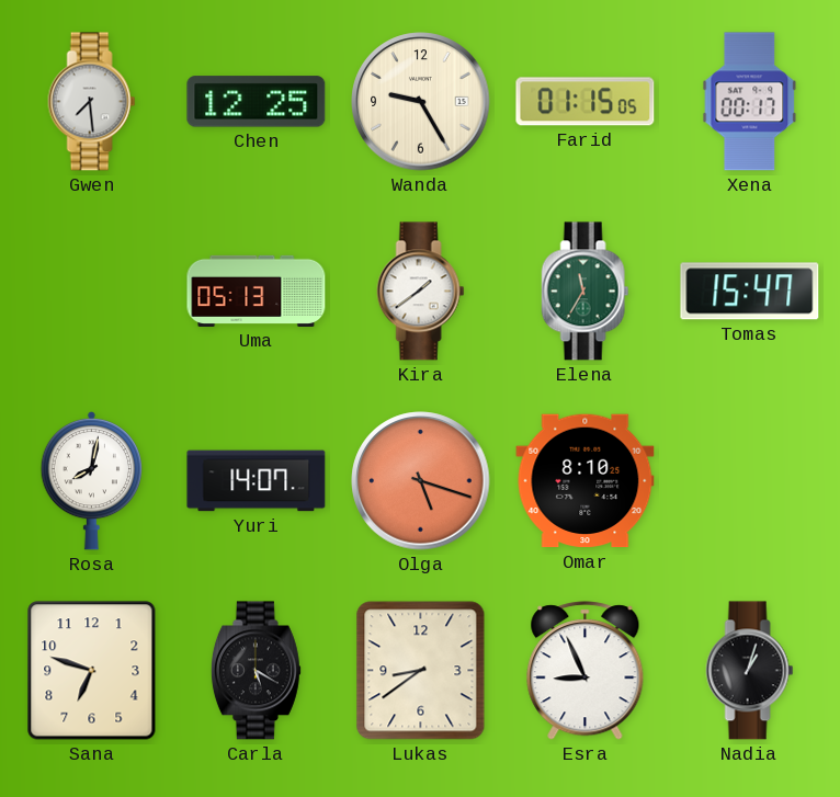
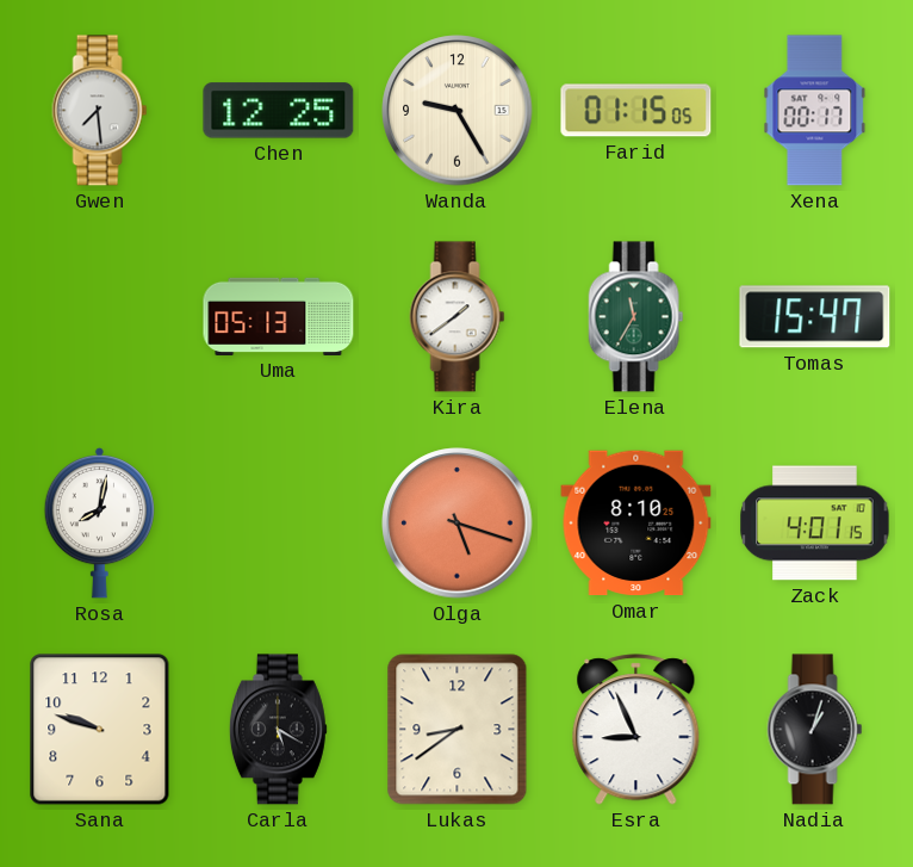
Yuri: 14:07 -> none (257, 481)
Zack: none -> 4:01 (815, 524)
Sana: 6:48 -> 9:48 (100, 730)
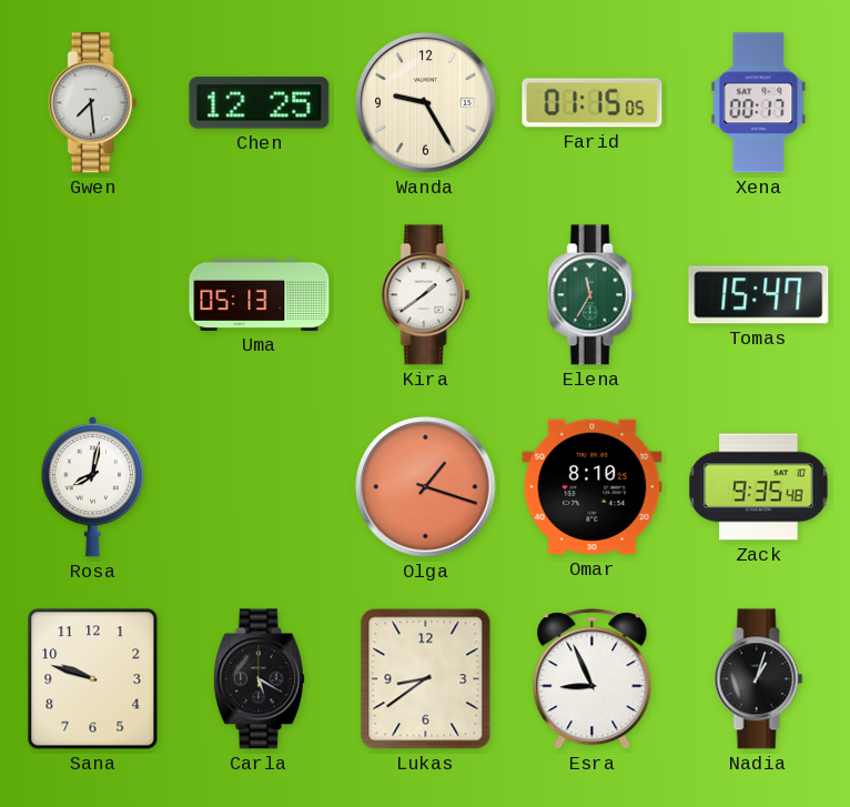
Olga: 5:18 -> 1:18 (426, 487)
Zack: 4:01 -> 9:35 (759, 487)
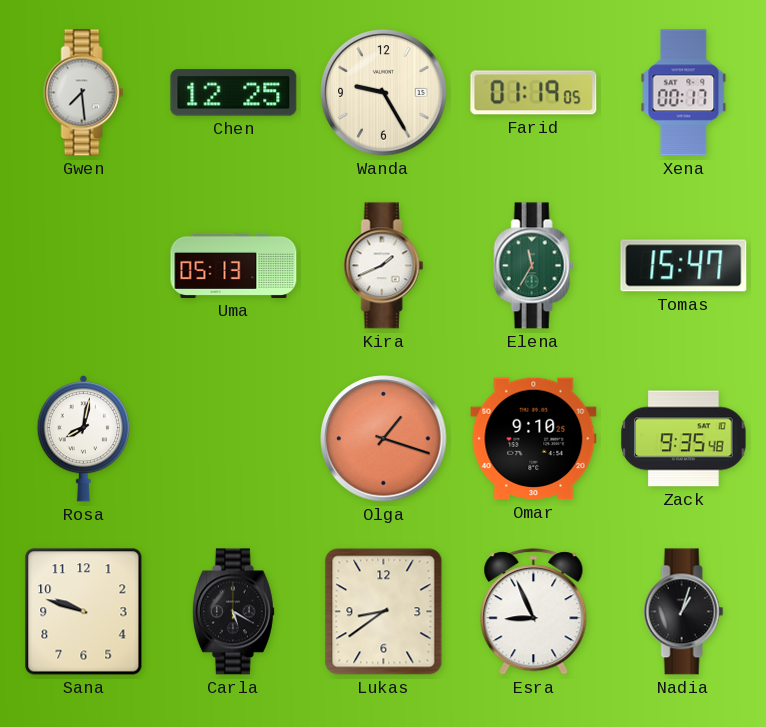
Farid: 01:15 -> 01:19 (534, 93)
Kira: 1:39 -> 1:41 (384, 266)
Omar: 8:10 -> 9:10 (534, 439)
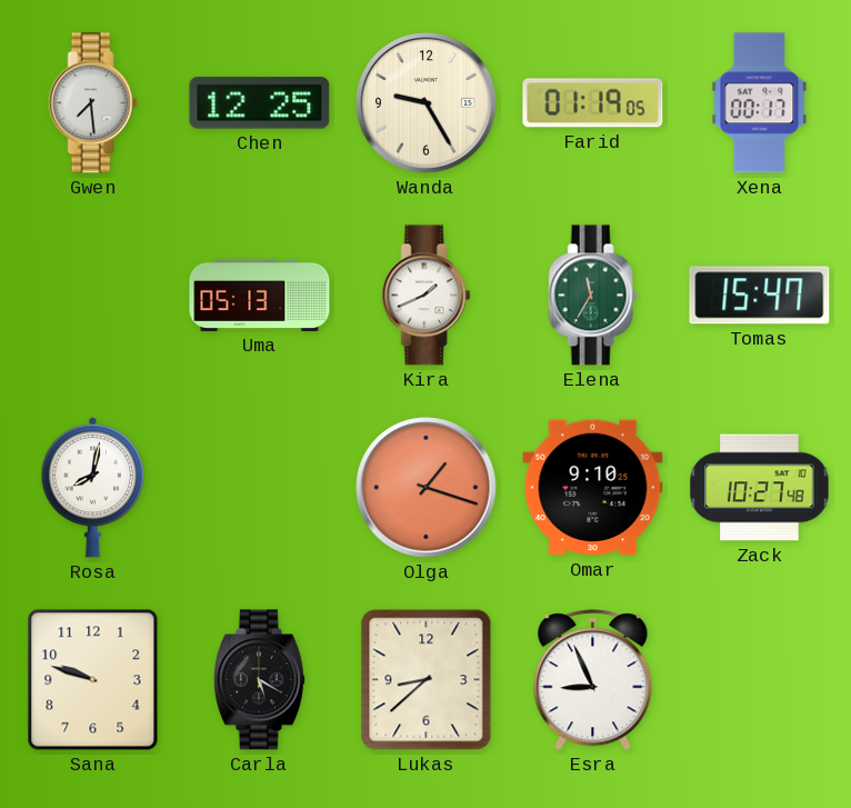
Zack: 9:35 -> 10:27 (760, 488)
Lukas: 8:39 -> 8:38 (427, 680)
Nadia: 1:03 -> none (684, 612)
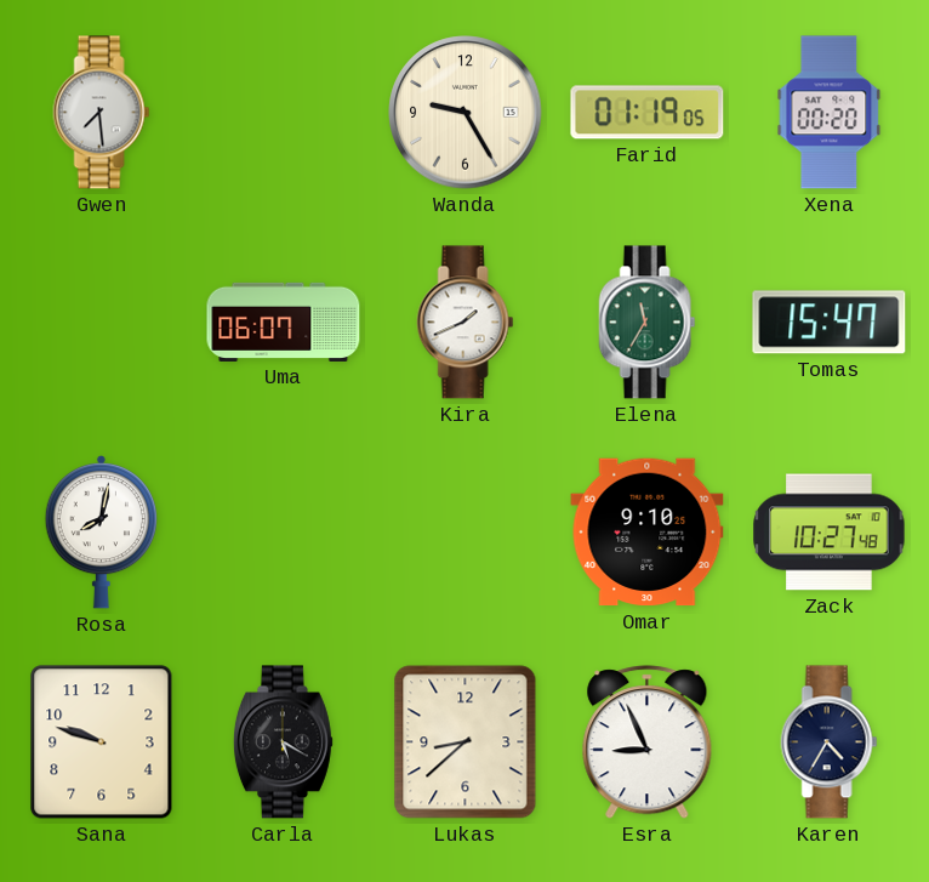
Chen: 12:25 -> none (260, 103)
Xena: 00:17 -> 00:20 (830, 113)
Uma: 05:13 -> 06:07 (284, 321)
Olga: 1:18 -> none (427, 488)
Karen: none -> 4:35 (830, 742)
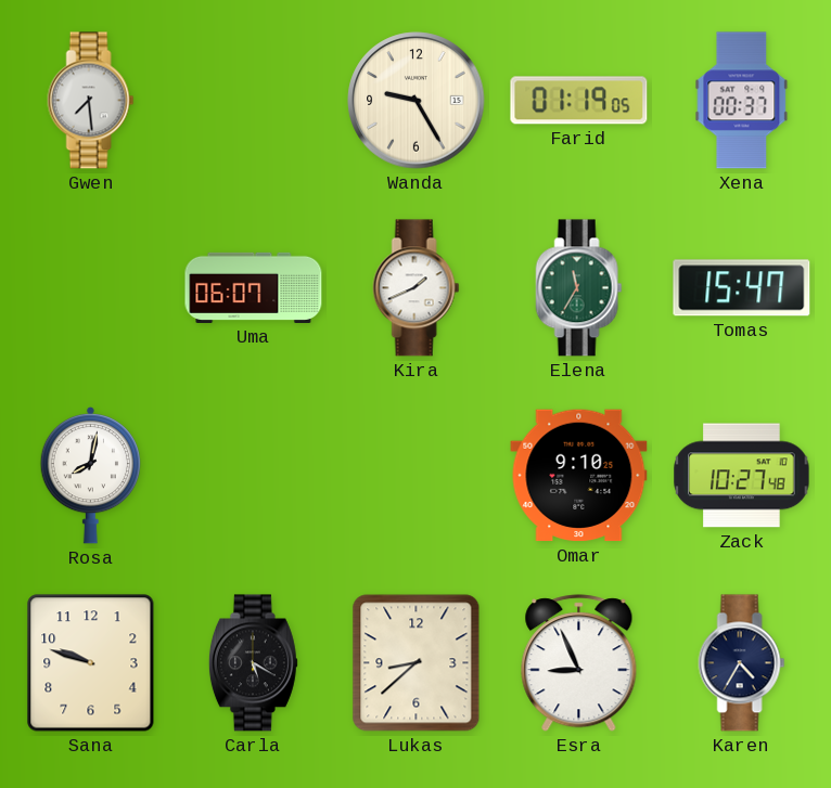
Xena: 00:20 -> 00:37 (742, 101)
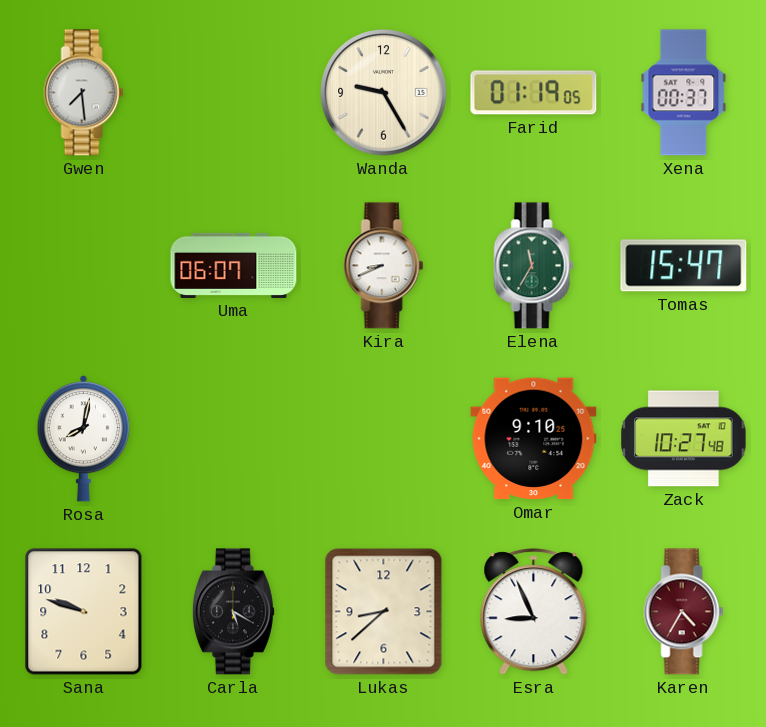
Kira: 1:41 -> 8:41 (384, 266)
Karen dial: navy -> burgundy (684, 612)
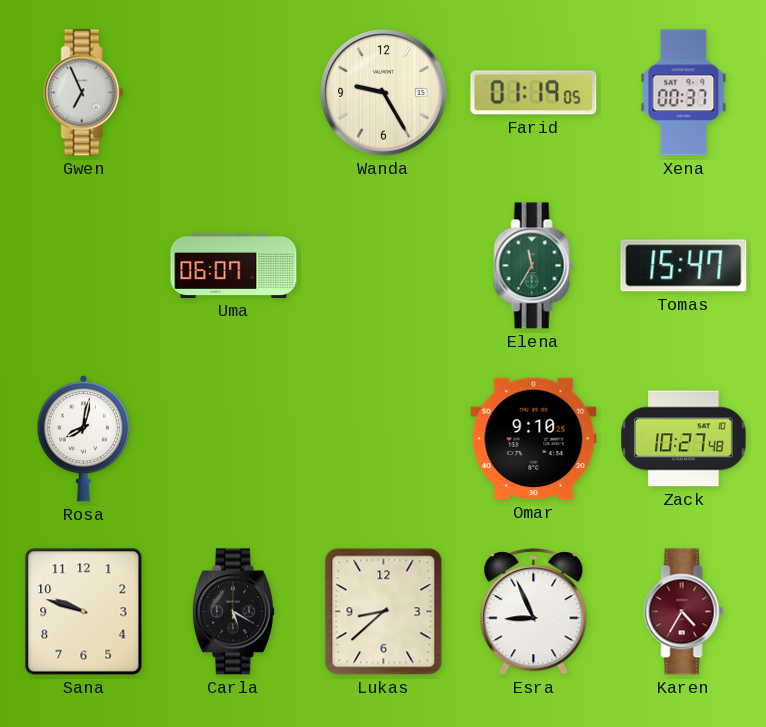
Gwen: 7:29 -> 6:56 (84, 93)
Kira: 8:41 -> none (384, 266)
